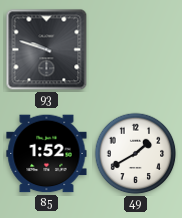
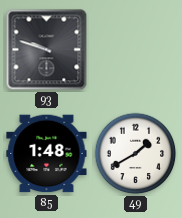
85: 1:52 -> 1:48 (47, 154)
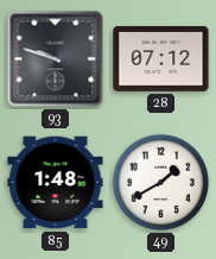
28: none -> 07:12 (161, 58)
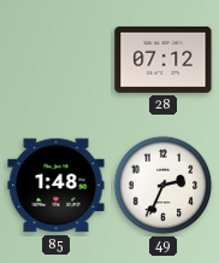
93: 9:48 -> none (56, 59)
49: 1:40 -> 2:34 (164, 186)
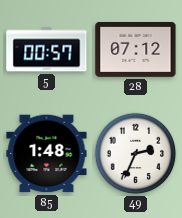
5: none -> 00:57 (47, 50)
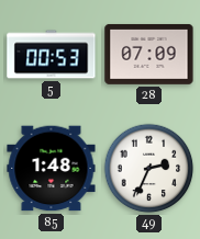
5: 00:57 -> 00:53 (52, 55)
28: 07:12 -> 07:09 (149, 54)
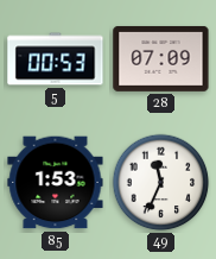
85: 1:48 -> 1:53 (56, 183)
49: 2:34 -> 11:34 (161, 183)
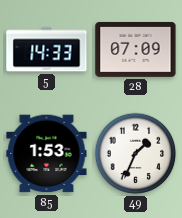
5: 00:53 -> 14:33 (47, 50)
49: 11:34 -> 1:34 (136, 154)
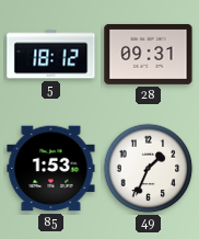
5: 14:33 -> 18:12 (51, 55)
28: 07:09 -> 09:31 (149, 54)
